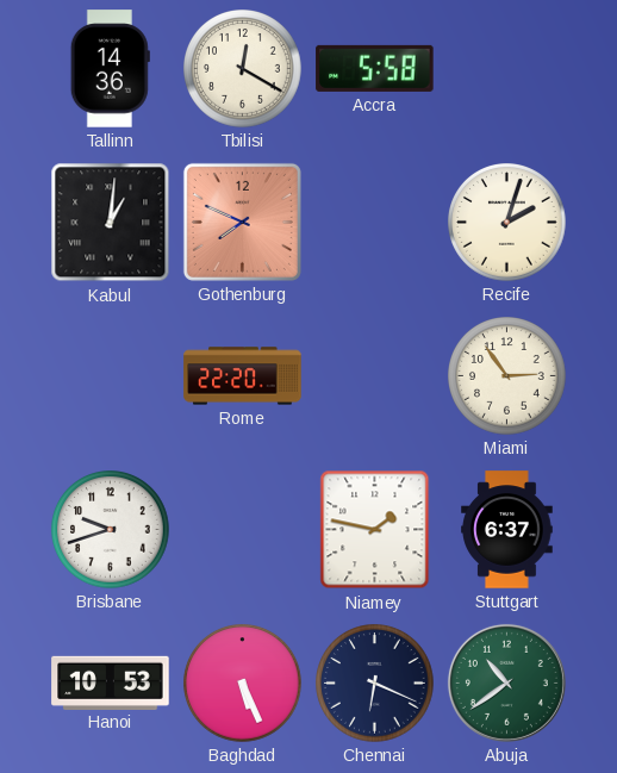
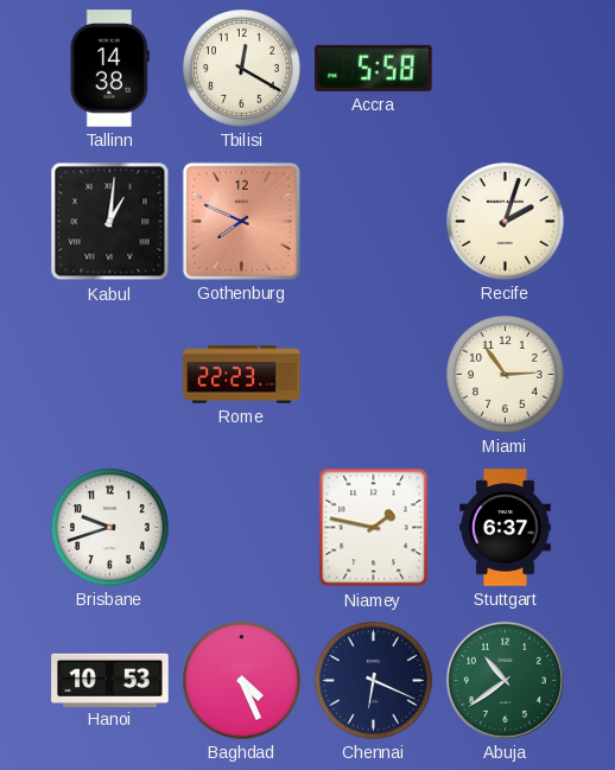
Tallinn: 14:36 -> 14:38 (109, 69)
Rome: 22:20 -> 22:23 (242, 375)
Baghdad: 5:26 -> 4:26 (242, 681)
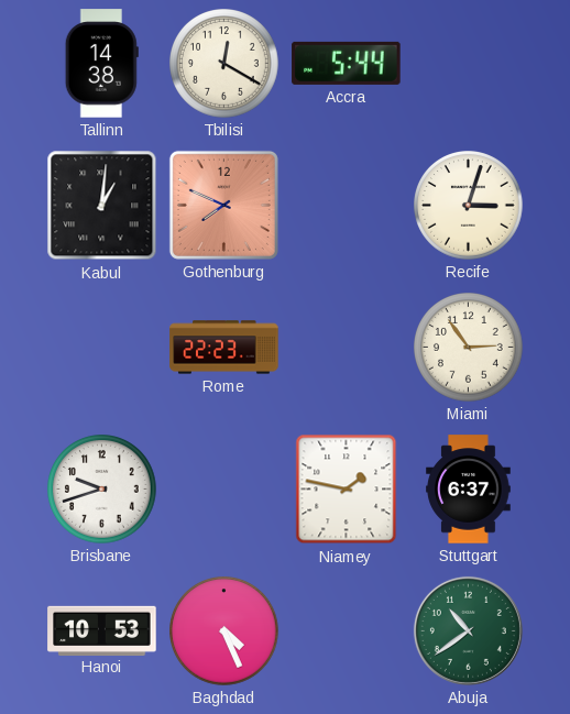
Accra: 5:58 -> 5:44 (347, 63)
Recife: 2:03 -> 3:03 (469, 206)
Chennai: 6:19 -> none (374, 681)
